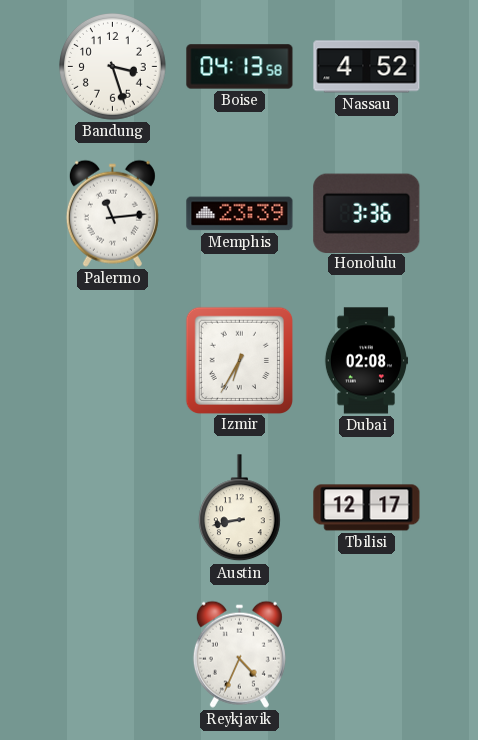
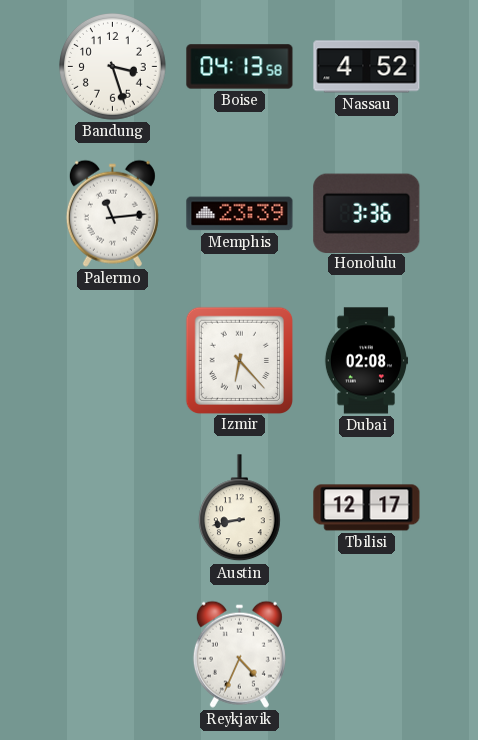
Izmir: 6:35 -> 6:23 (239, 360)
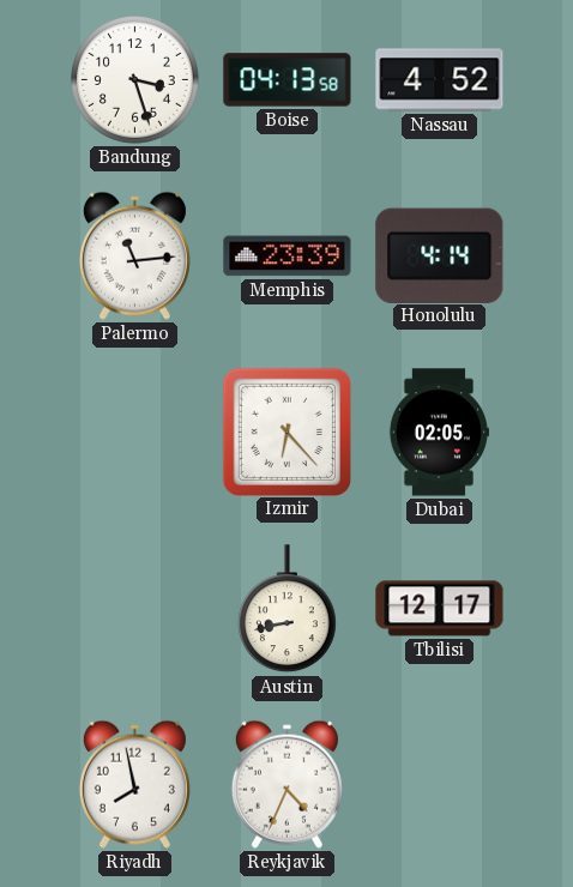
Honolulu: 3:36 -> 4:14 (440, 255)
Dubai: 02:08 -> 02:05 (438, 433)
Riyadh: none -> 7:58 (134, 784)
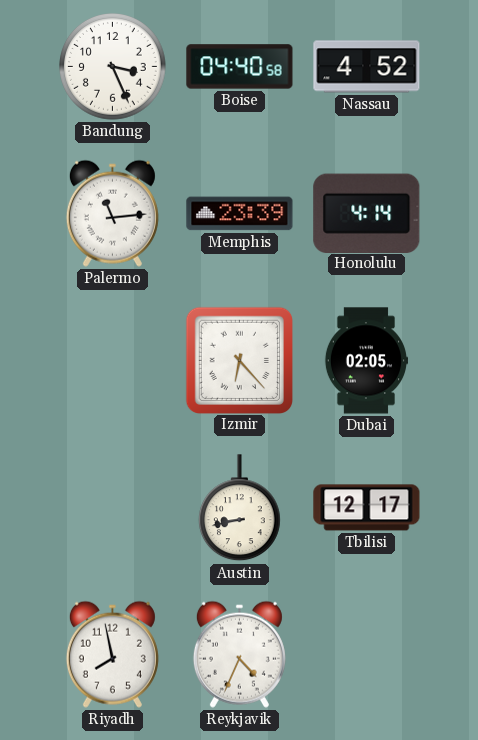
Bandung: 3:27 -> 3:26 (113, 67)
Boise: 04:13 -> 04:40 (240, 67)
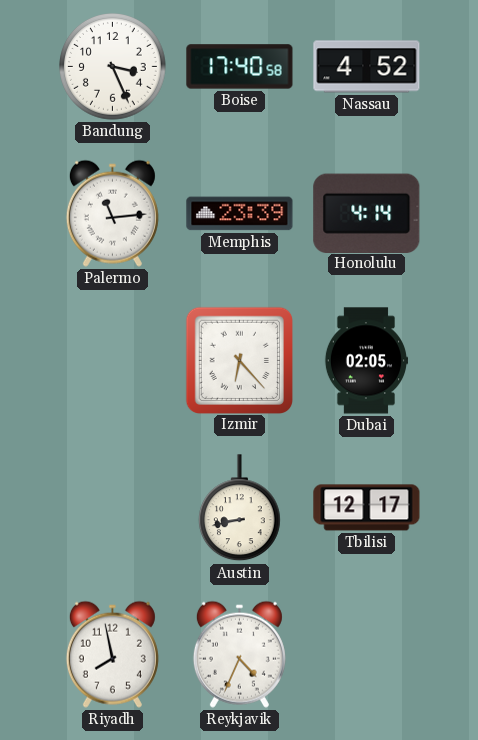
Boise: 04:40 -> 17:40 (240, 67)
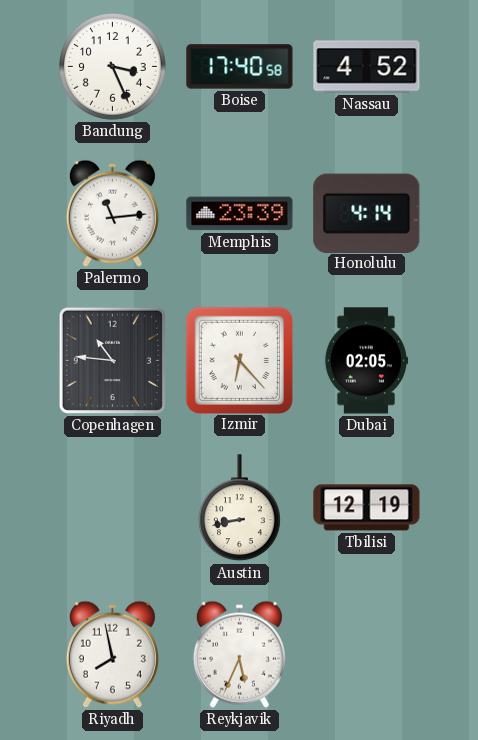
Copenhagen: none -> 10:46 (112, 360)
Tbilisi: 12:17 -> 12:19 (367, 508)
Reykjavik: 4:34 -> 5:34 (239, 654)
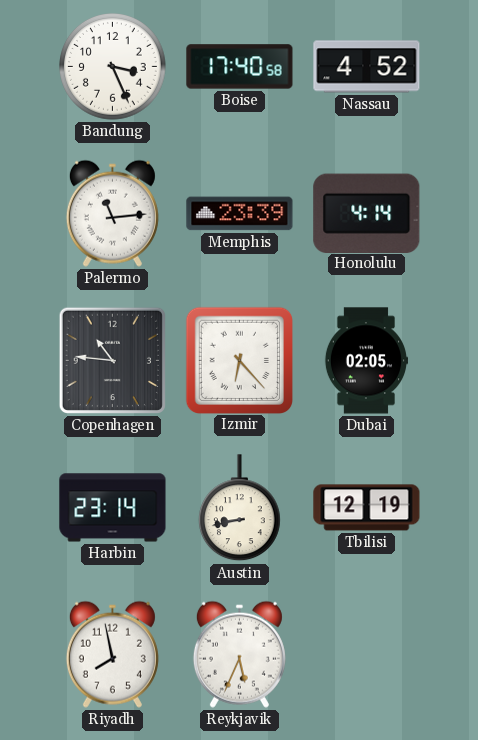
Harbin: none -> 23:14 (113, 508)
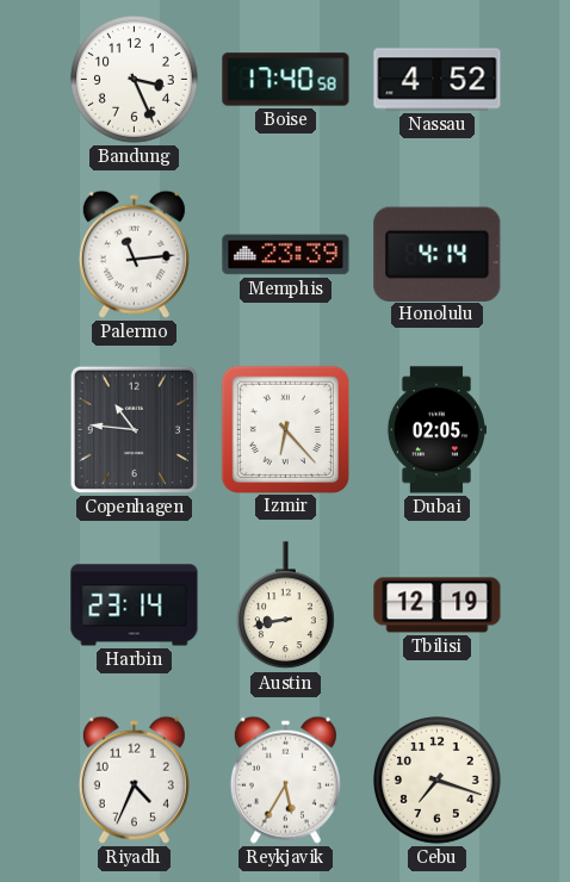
Riyadh: 7:58 -> 4:34 (134, 779)
Reykjavik: 5:34 -> 5:35 (285, 779)
Cebu: none -> 7:18 (438, 781)
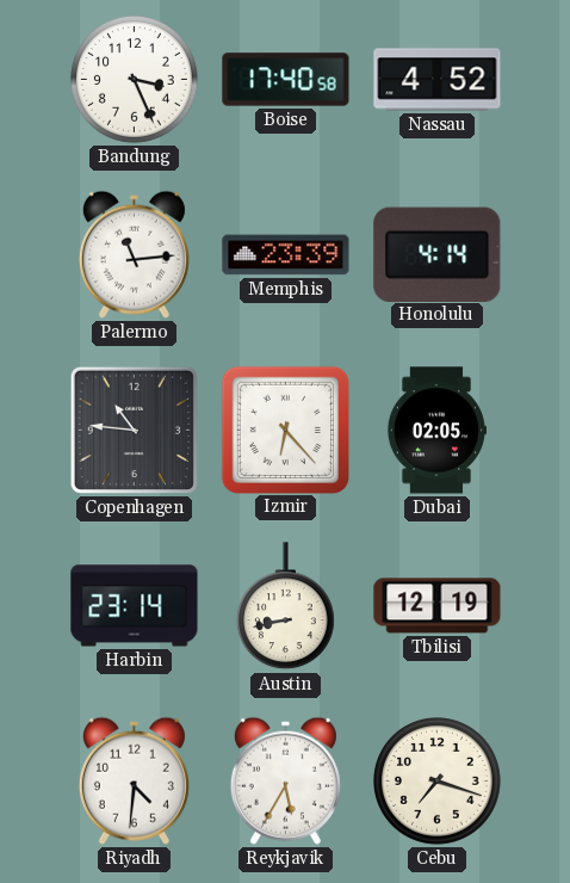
Riyadh: 4:34 -> 4:31 (134, 780)
